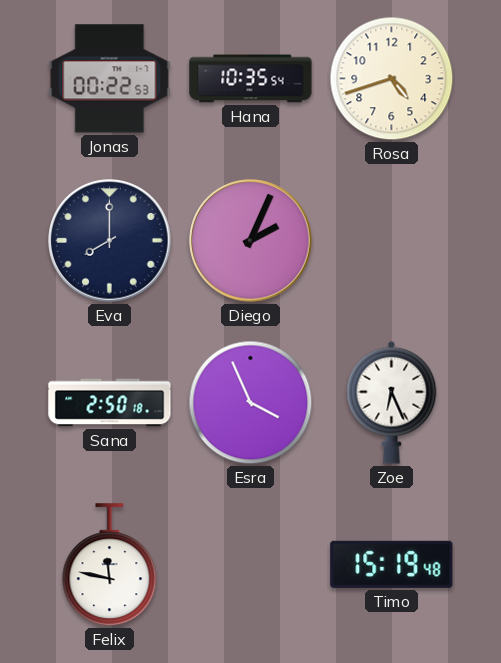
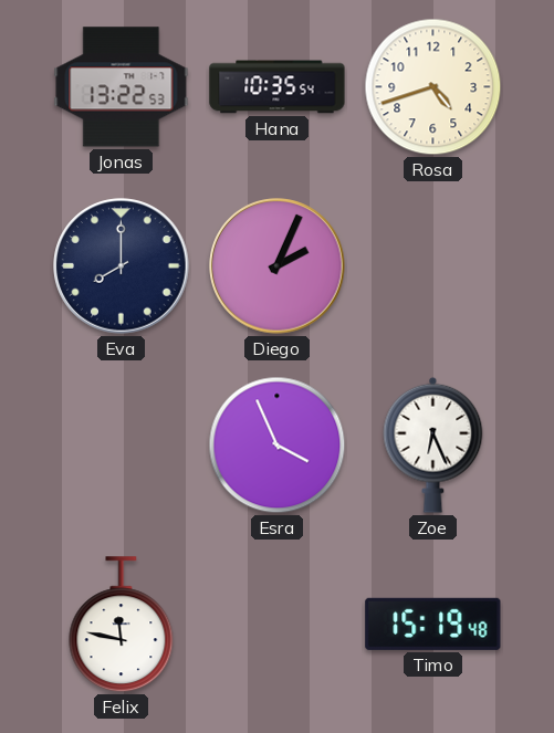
Jonas: 00:22 -> 13:22 (122, 87)
Sana: 2:50 -> none (110, 403)
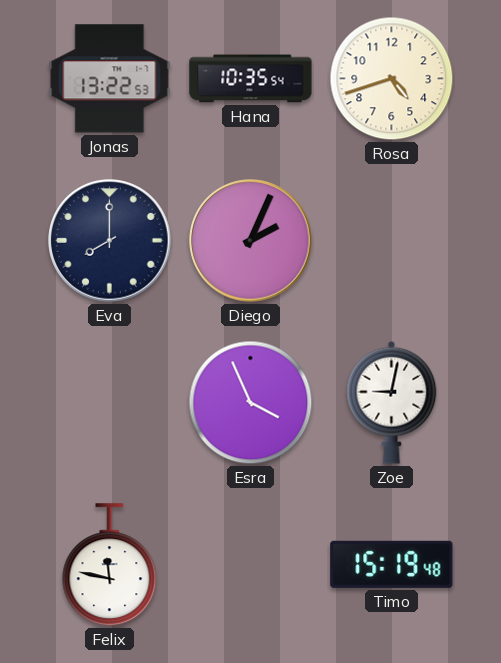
Zoe: 6:26 -> 9:02 (392, 402)
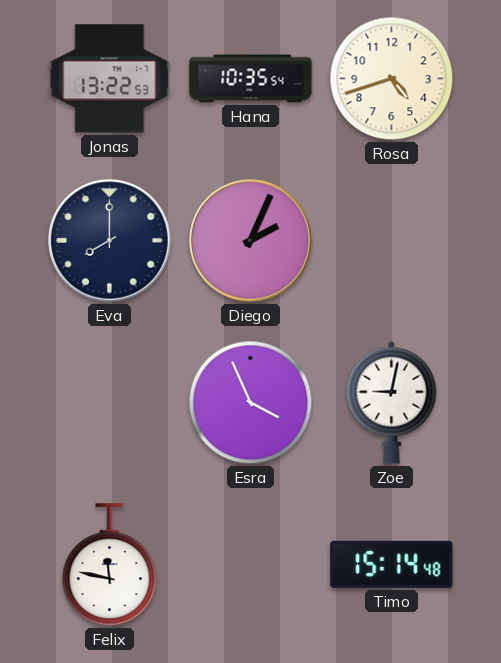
Timo: 15:19 -> 15:14 (392, 564)
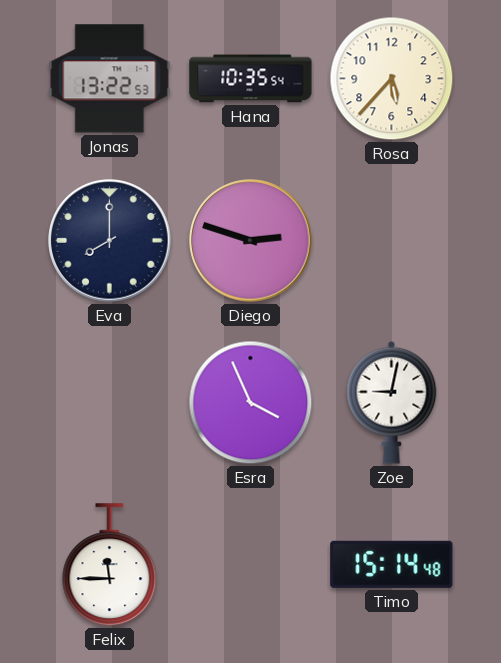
Rosa: 4:42 -> 5:37 (392, 79)
Diego: 2:04 -> 2:48 (251, 241)
Felix: 11:47 -> 11:45 (110, 565)
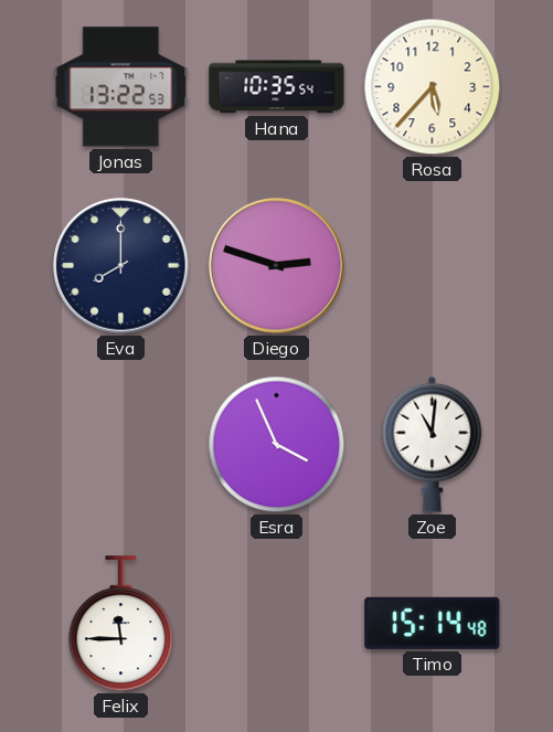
Zoe: 9:02 -> 11:01 (433, 444)
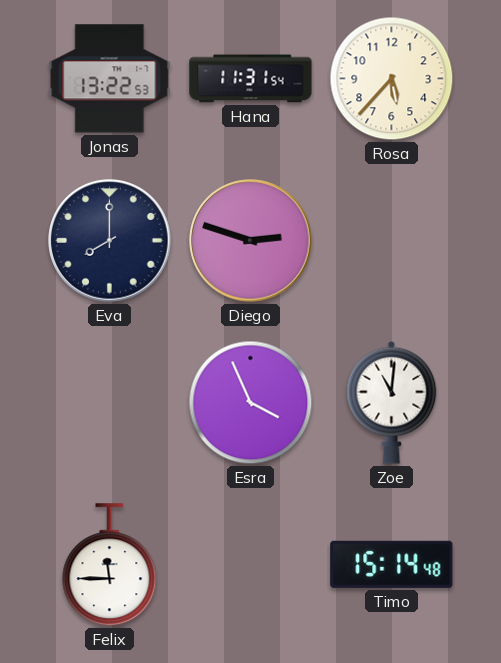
Hana: 10:35 -> 11:31 (251, 79)
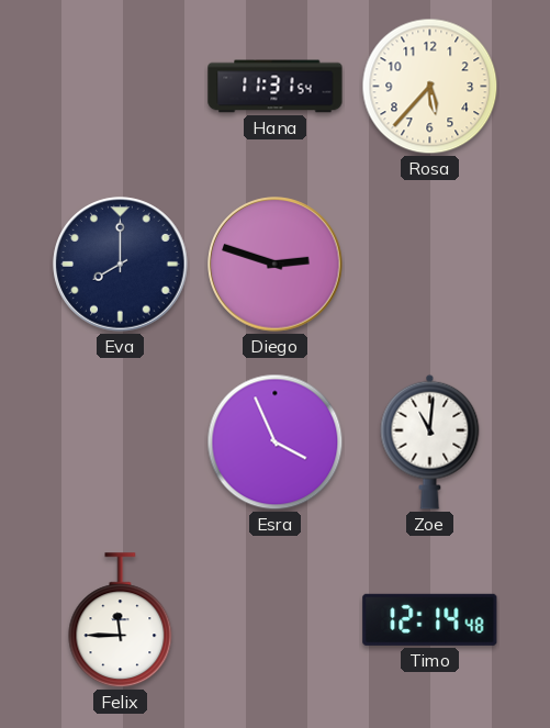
Jonas: 13:22 -> none (110, 79)
Timo: 15:14 -> 12:14 (430, 619)
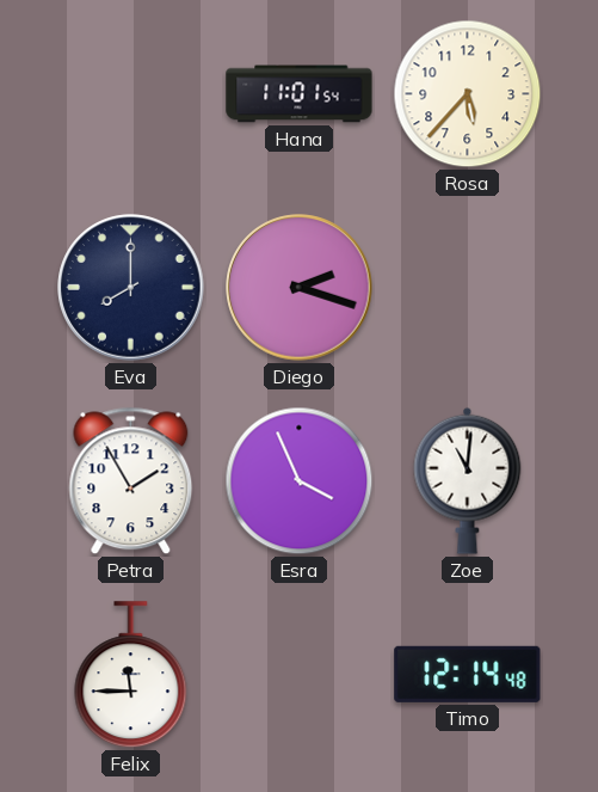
Hana: 11:31 -> 11:01 (300, 94)
Diego: 2:48 -> 2:18 (300, 288)
Petra: none -> 1:55 (131, 481)
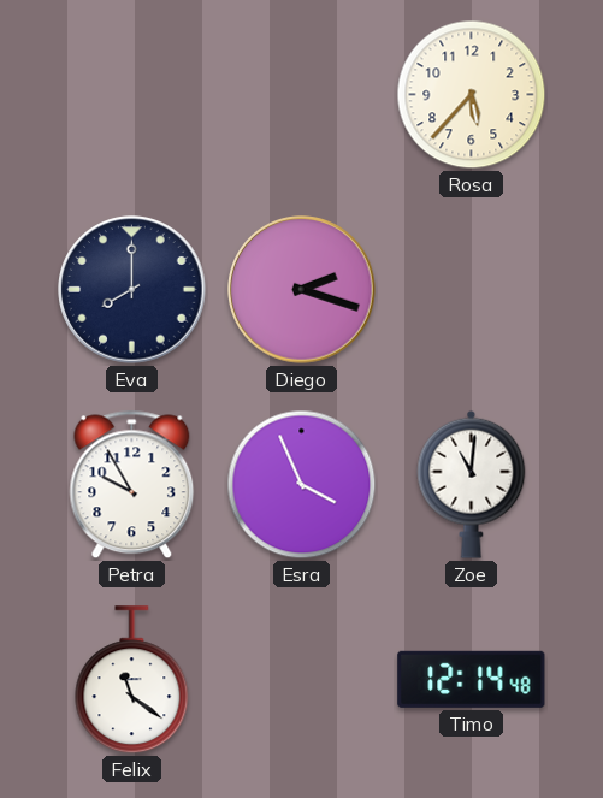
Hana: 11:01 -> none (300, 94)
Petra: 1:55 -> 9:55 (132, 485)
Felix: 11:45 -> 11:21 (132, 680)
